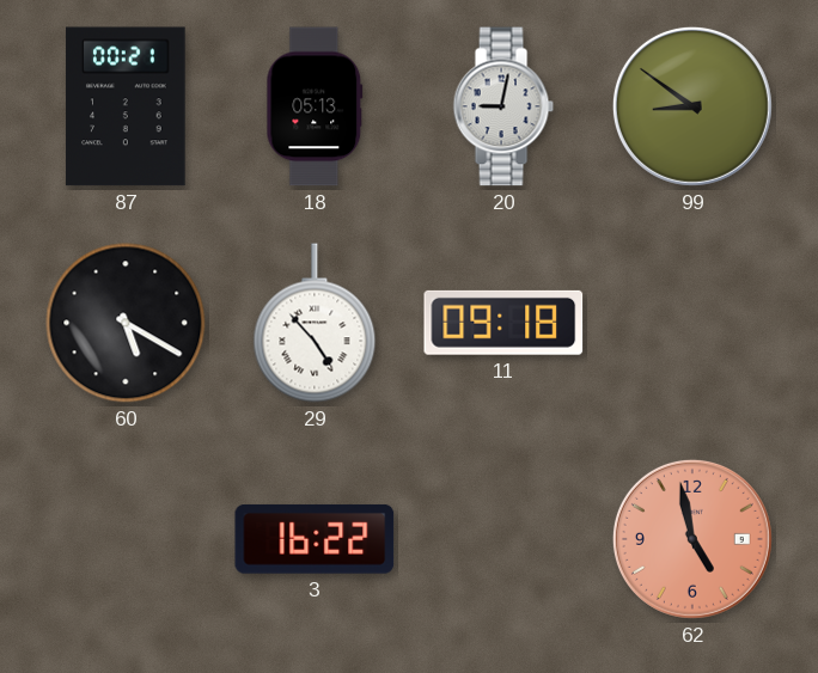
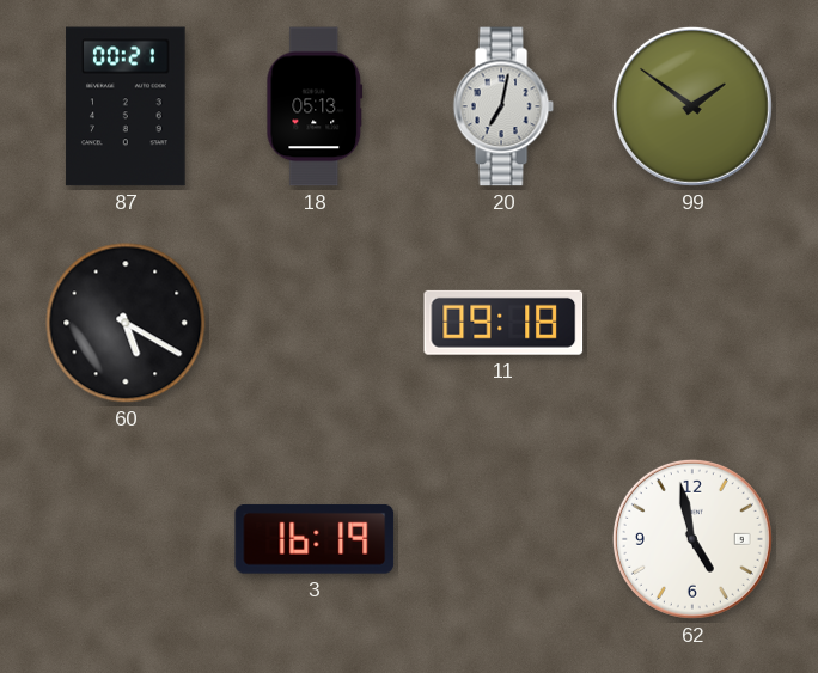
20: 9:02 -> 7:02 (503, 106)
99: 8:51 -> 1:51 (692, 106)
29: 4:53 -> none (315, 323)
3: 16:22 -> 16:19 (315, 539)
62 dial: salmon -> white (692, 539)
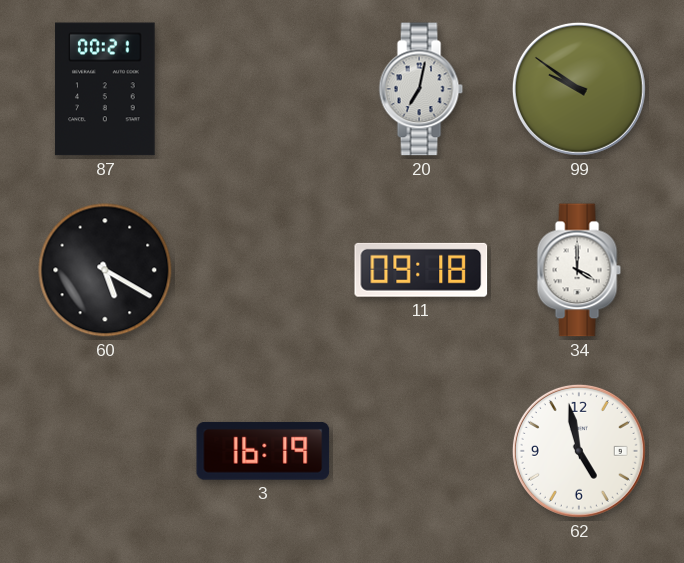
18: 05:13 -> none (315, 106)
99: 1:51 -> 9:51 (579, 89)
34: none -> 4:00 (579, 270)
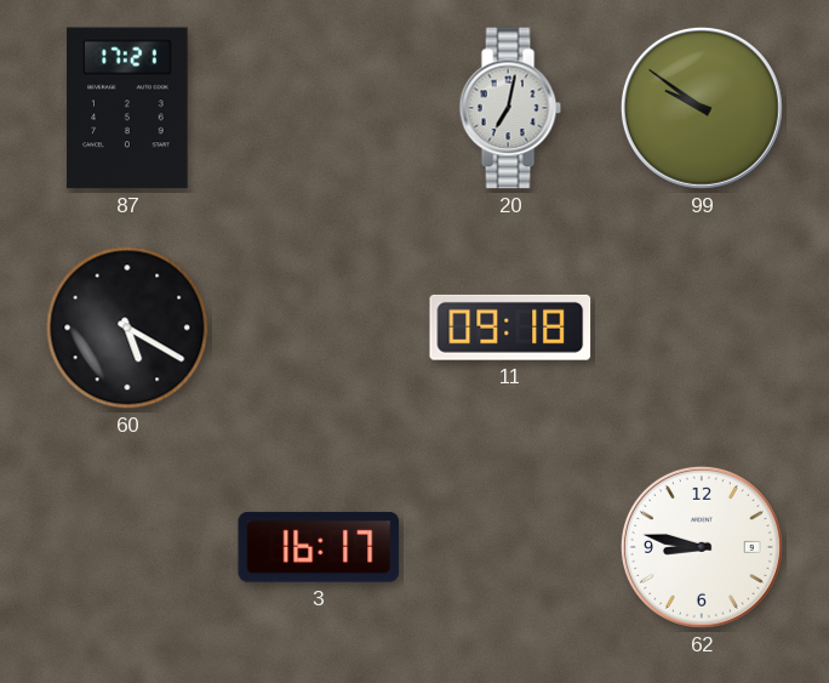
87: 00:21 -> 17:21 (127, 108)
34: 4:00 -> none (579, 270)
3: 16:19 -> 16:17 (319, 547)
62: 4:58 -> 8:47 (702, 547)
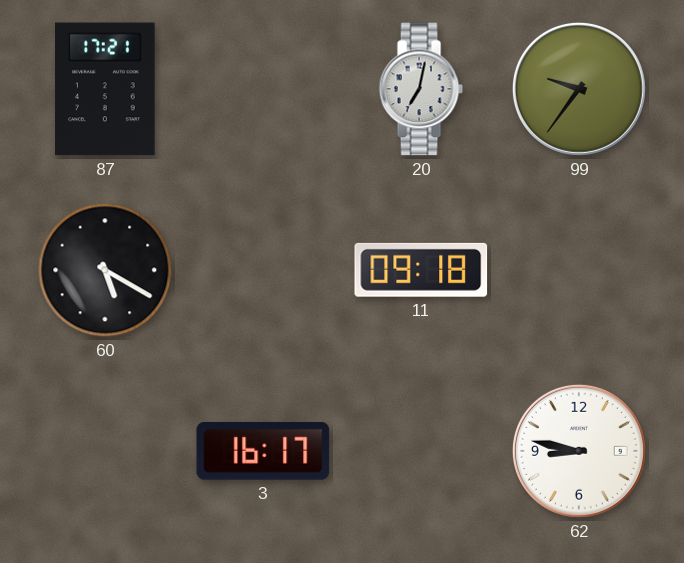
99: 9:51 -> 9:36 (579, 89)
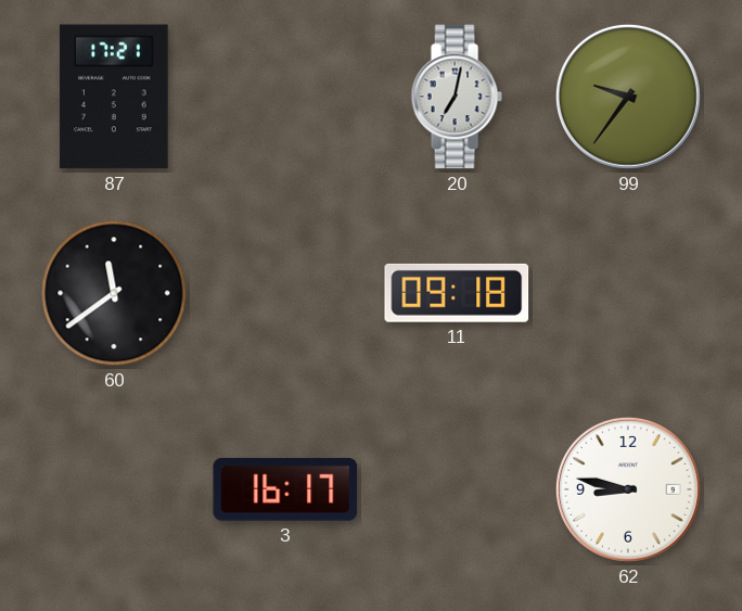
60: 5:20 -> 11:39 (114, 293)
